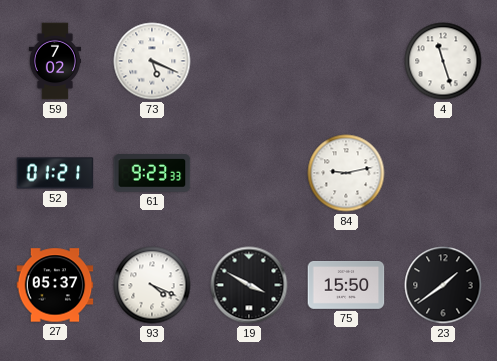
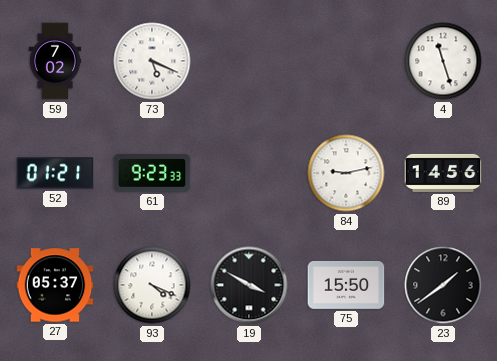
89: none -> 14:56 (443, 173)
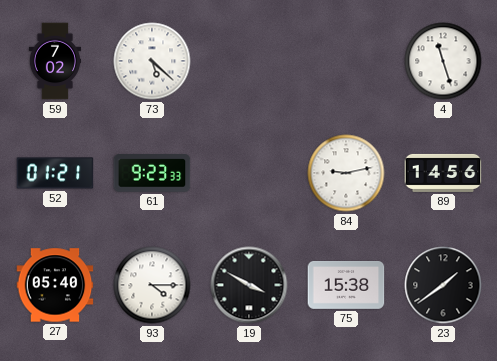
73: 5:19 -> 5:22 (152, 61)
27: 05:37 -> 05:40 (55, 285)
93: 4:19 -> 4:15 (152, 285)
75: 15:50 -> 15:38 (346, 286)
